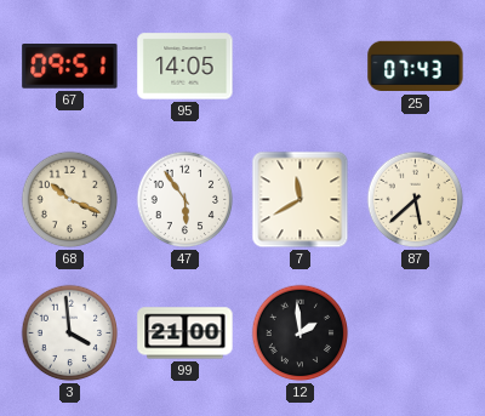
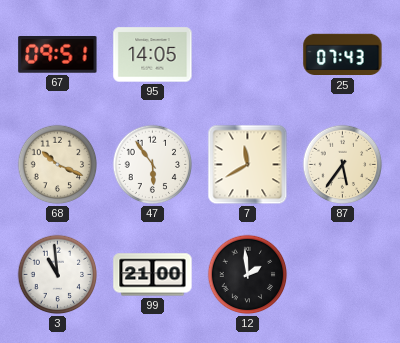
87: 5:38 -> 5:36 (343, 165)
3: 3:59 -> 10:59 (58, 275)
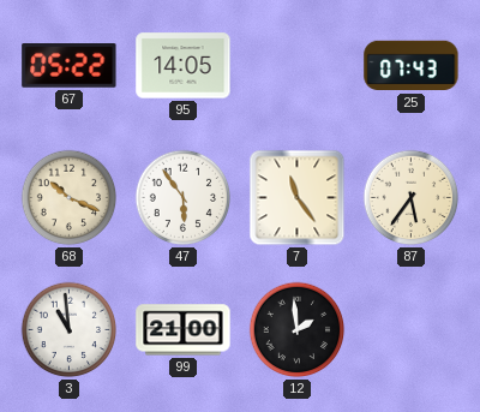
67: 09:51 -> 05:22 (70, 66)
7: 11:40 -> 11:24 (298, 198)
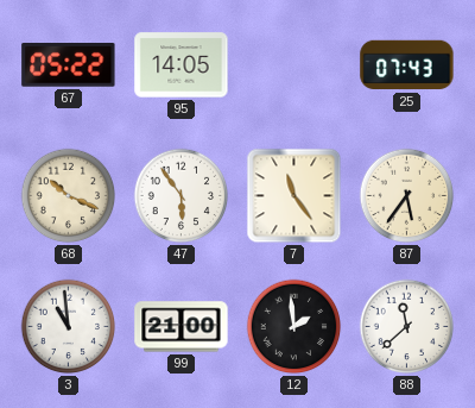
88: none -> 11:38 (407, 327)
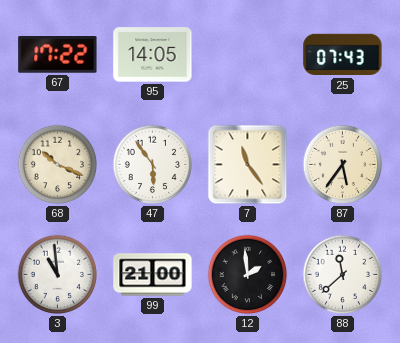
67: 05:22 -> 17:22 (58, 55)
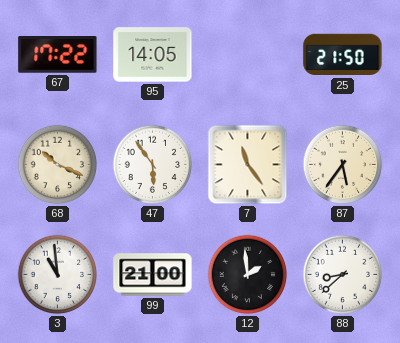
25: 07:43 -> 21:50 (343, 55)
88: 11:38 -> 8:38 (343, 275)
